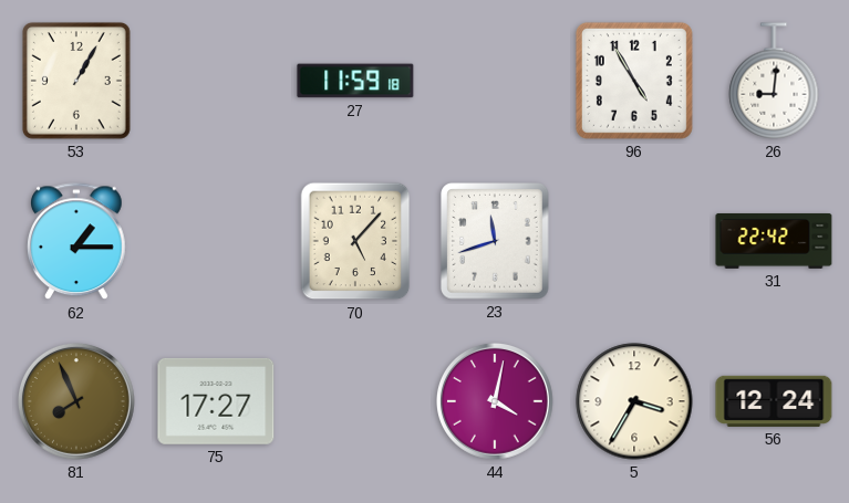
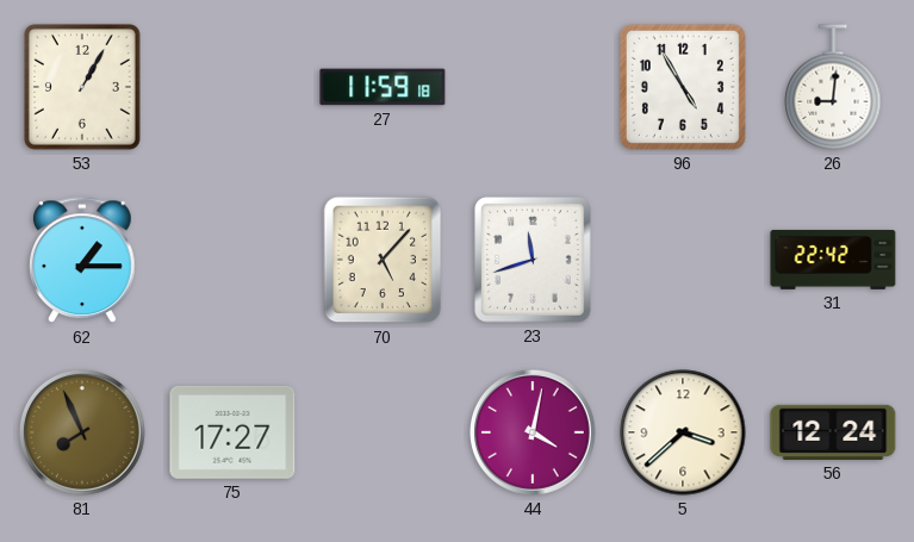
5: 3:35 -> 3:38 (683, 432)
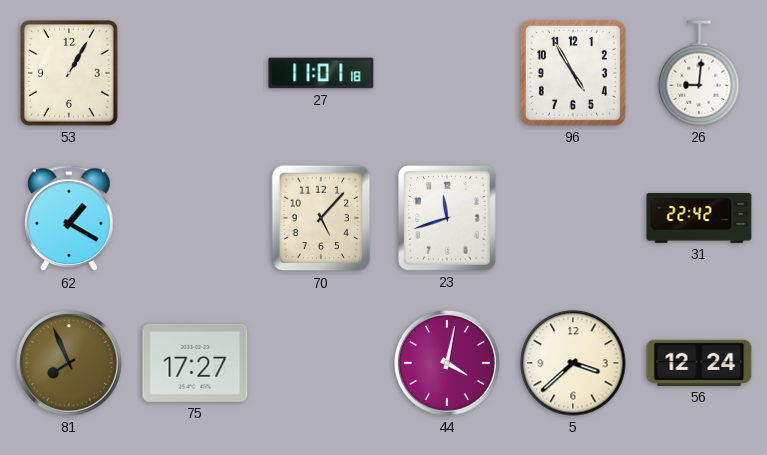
27: 11:59 -> 11:01 (321, 73)
62: 1:15 -> 1:20 (70, 219)
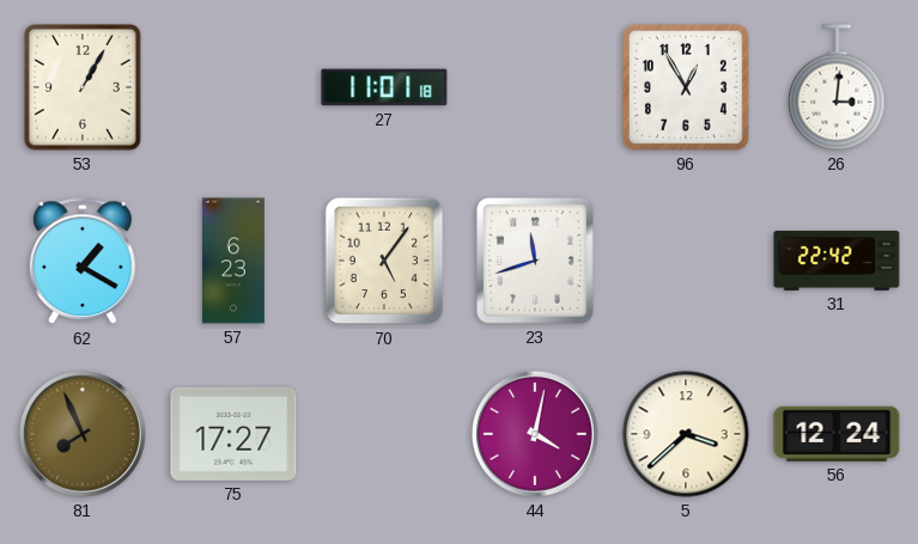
96: 4:55 -> 12:55 (686, 87)
26: 9:01 -> 3:01 (837, 87)
57: none -> 6:23 (233, 261)
70: 5:07 -> 5:06 (384, 261)
